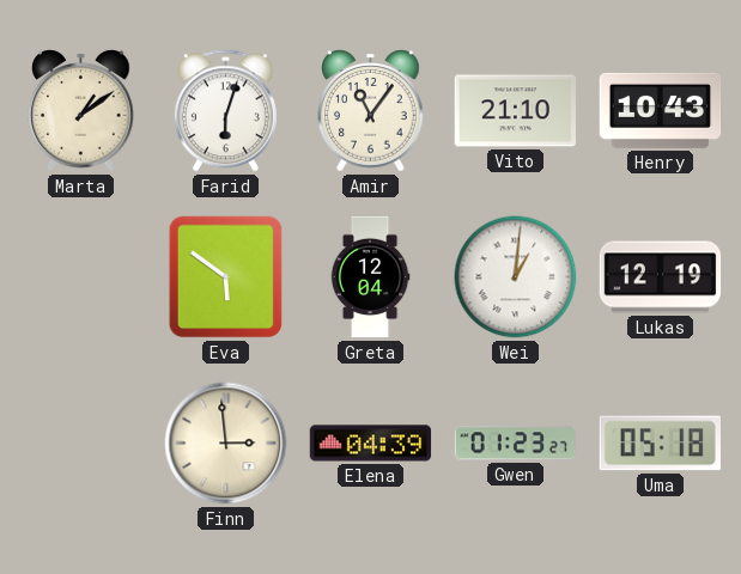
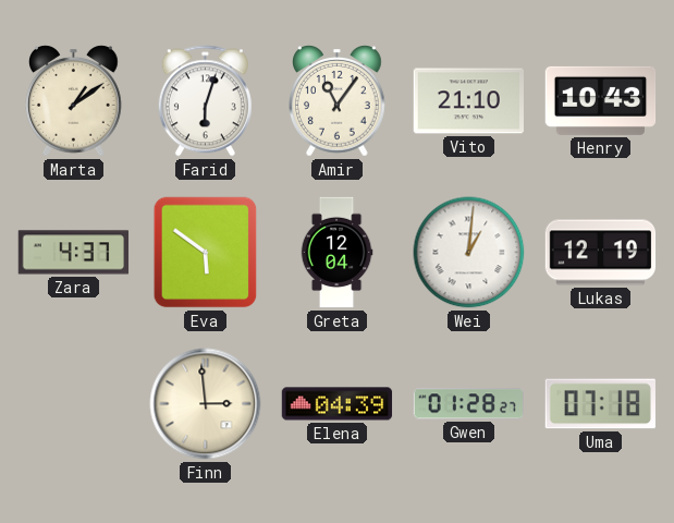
Zara: none -> 4:37 (74, 253)
Gwen: 01:23 -> 01:28 (468, 404)
Uma: 05:18 -> 07:18 (600, 404)
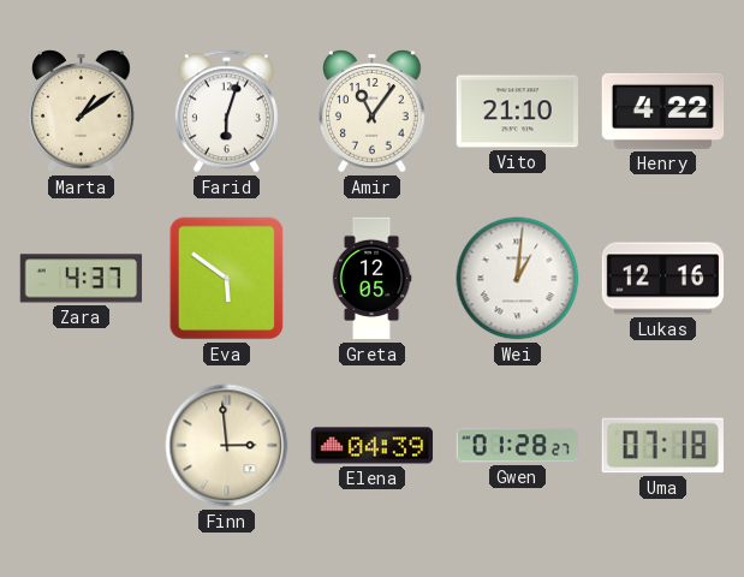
Henry: 10:43 -> 4:22 (663, 111)
Greta: 12:04 -> 12:05 (371, 279)
Lukas: 12:19 -> 12:16 (663, 279)
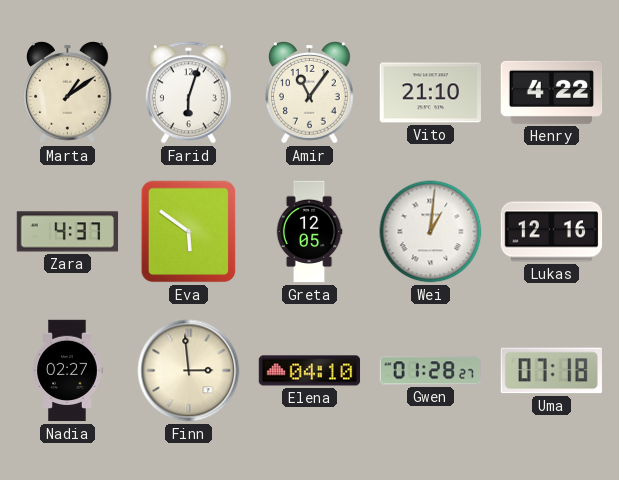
Nadia: none -> 02:27 (67, 371)
Elena: 04:39 -> 04:10 (310, 371)
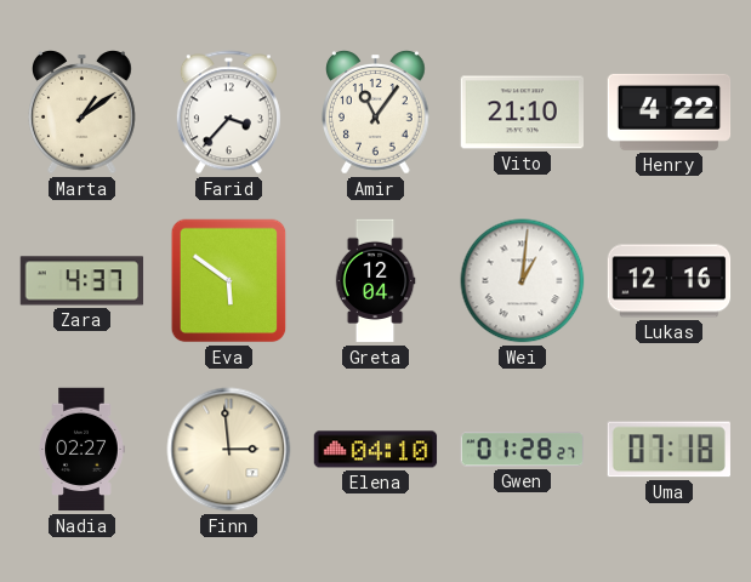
Farid: 6:03 -> 3:37 (228, 113)
Greta: 12:05 -> 12:04 (375, 281)
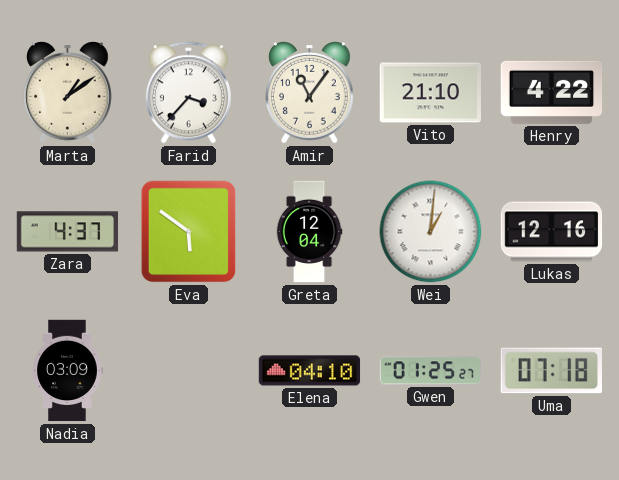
Nadia: 02:27 -> 03:09 (67, 371)
Finn: 2:59 -> none (229, 450)
Gwen: 01:28 -> 01:25 (430, 371)
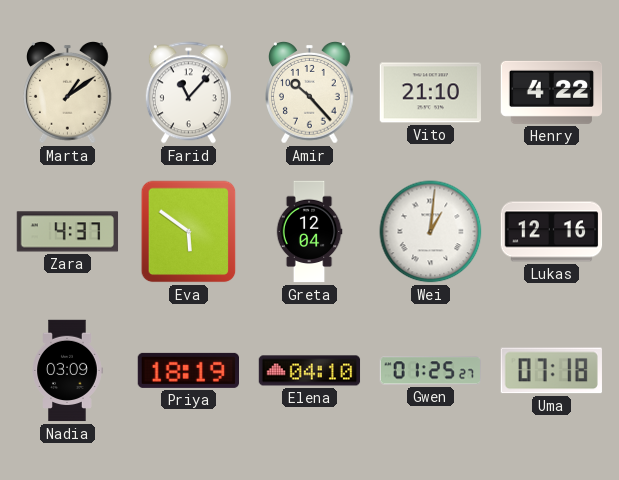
Farid: 3:37 -> 11:07 (188, 93)
Amir: 11:06 -> 10:23 (310, 93)
Priya: none -> 18:19 (188, 370)
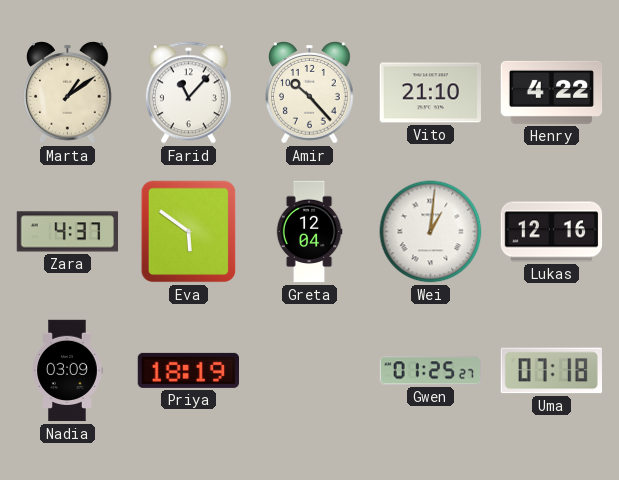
Elena: 04:10 -> none (310, 371)
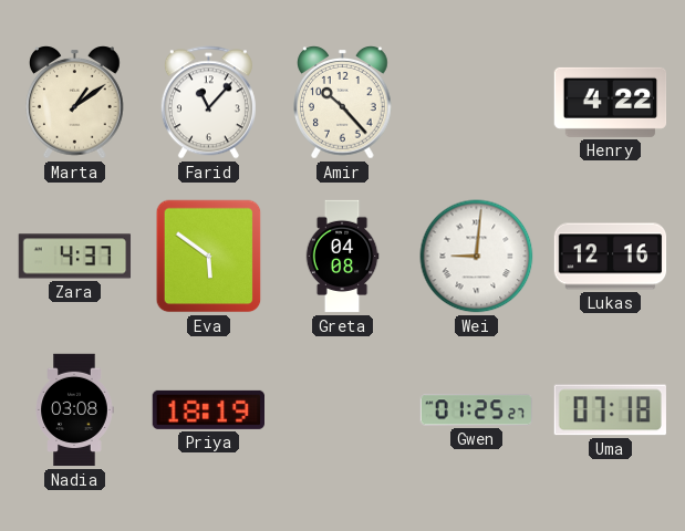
Vito: 21:10 -> none (430, 93)
Greta: 12:04 -> 04:08 (342, 257)
Wei: 1:01 -> 9:01 (477, 257)
Nadia: 03:09 -> 03:08 (74, 410)
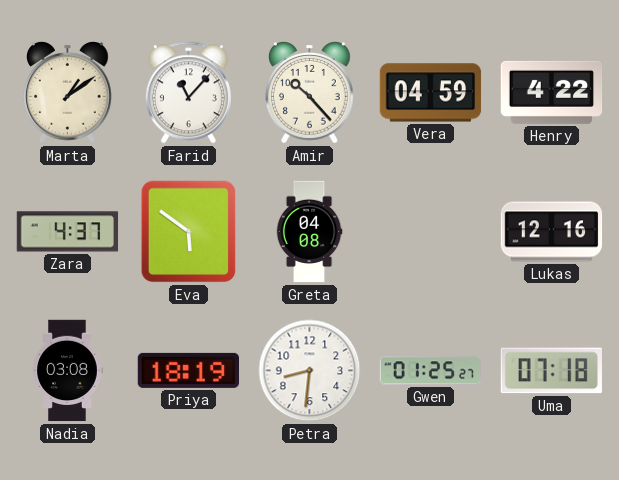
Vera: none -> 04:59 (431, 93)
Wei: 9:01 -> none (477, 257)
Petra: none -> 8:31 (310, 371)
